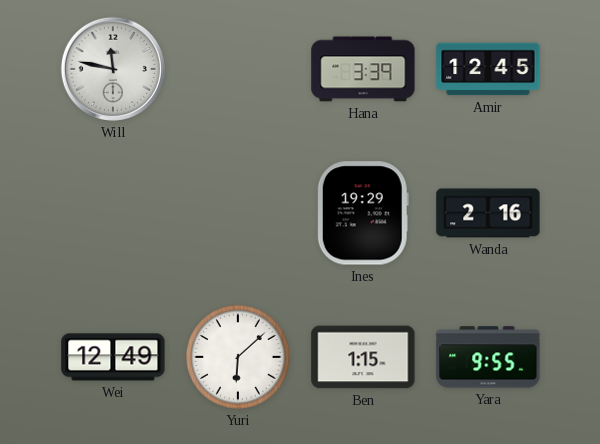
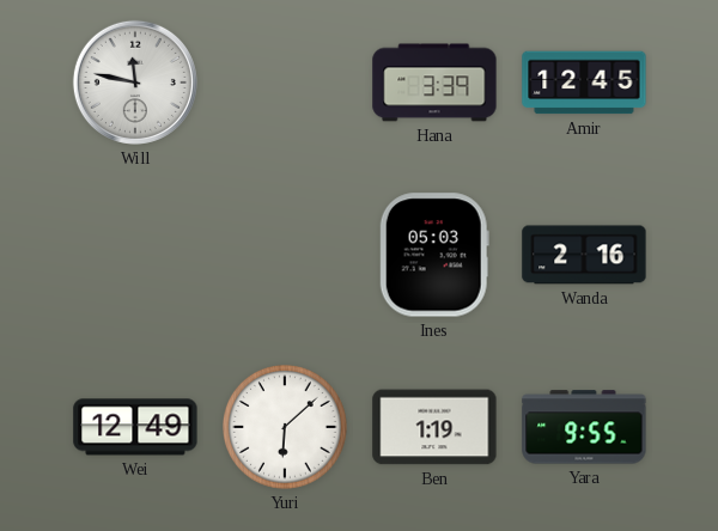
Ines: 19:29 -> 05:03 (434, 255)
Ben: 1:15 -> 1:19 (434, 427)
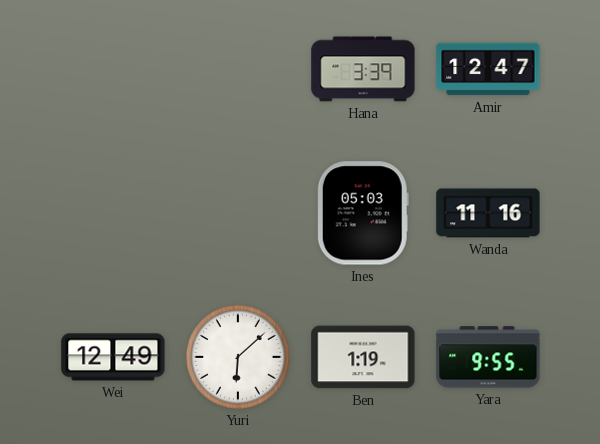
Will: 11:47 -> none (135, 83)
Amir: 12:45 -> 12:47 (488, 69)
Wanda: 2:16 -> 11:16 (488, 213)
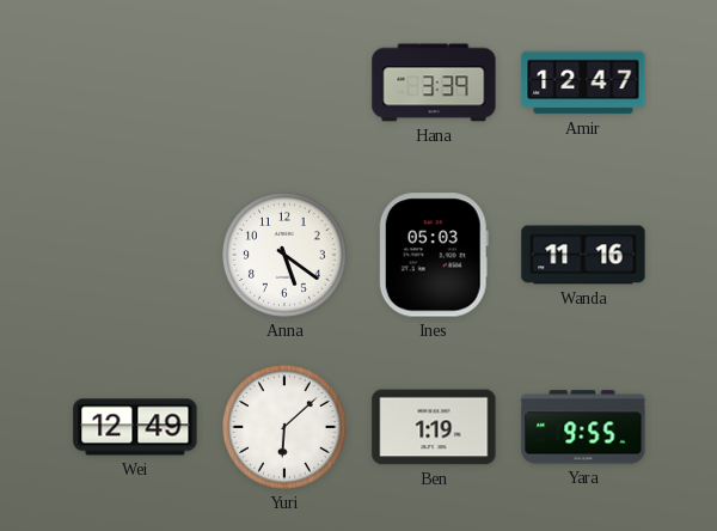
Anna: none -> 5:21 (286, 256)
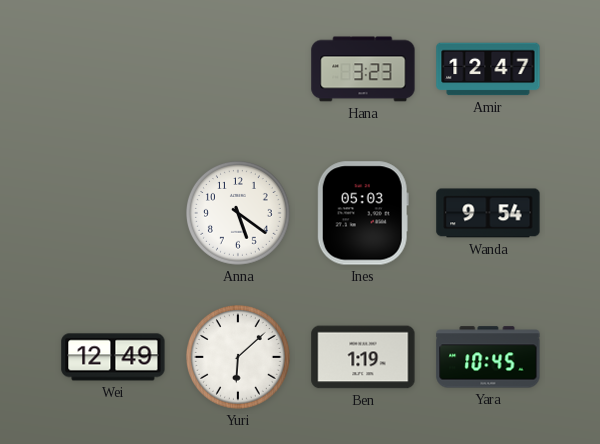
Hana: 3:39 -> 3:23 (363, 69)
Wanda: 11:16 -> 9:54 (488, 213)
Yara: 9:55 -> 10:45 (488, 357)
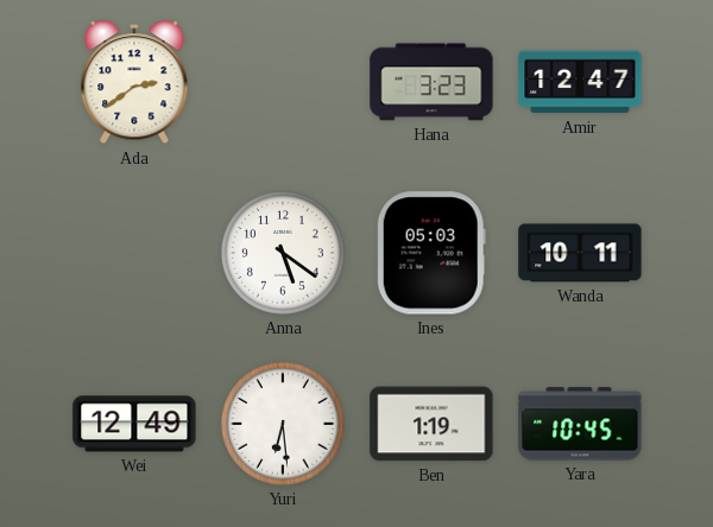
Ada: none -> 2:39 (134, 83)
Wanda: 9:54 -> 10:11 (580, 253)
Yuri: 6:08 -> 6:29 (284, 425)
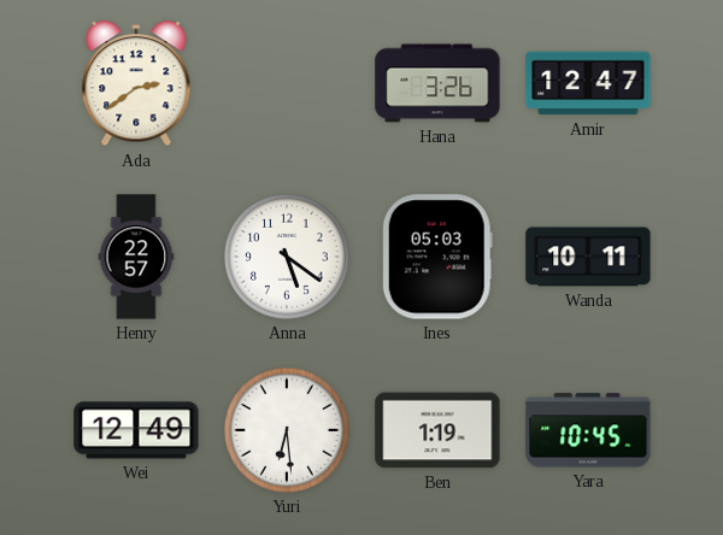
Hana: 3:23 -> 3:26 (437, 83)
Henry: none -> 22:57 (136, 257)
